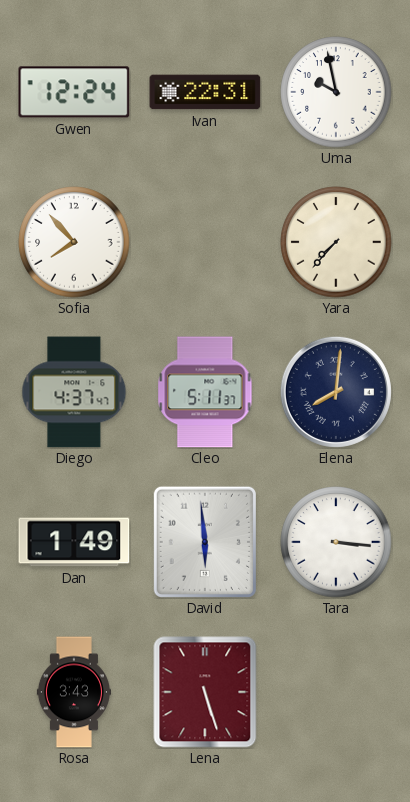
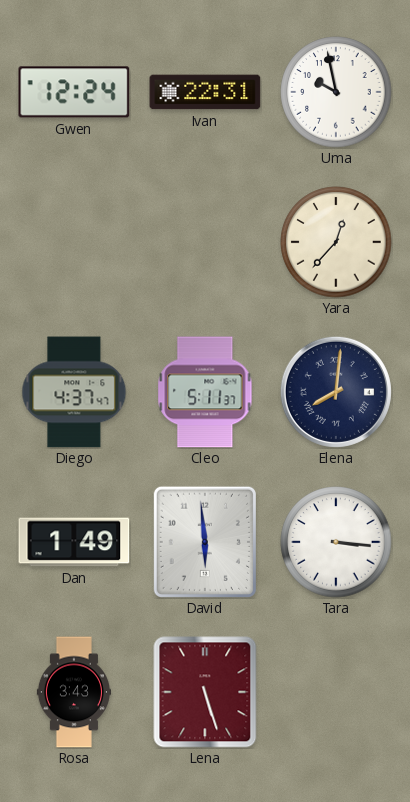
Sofia: 7:53 -> none (74, 242)
Yara: 7:37 -> 12:37 (336, 242)
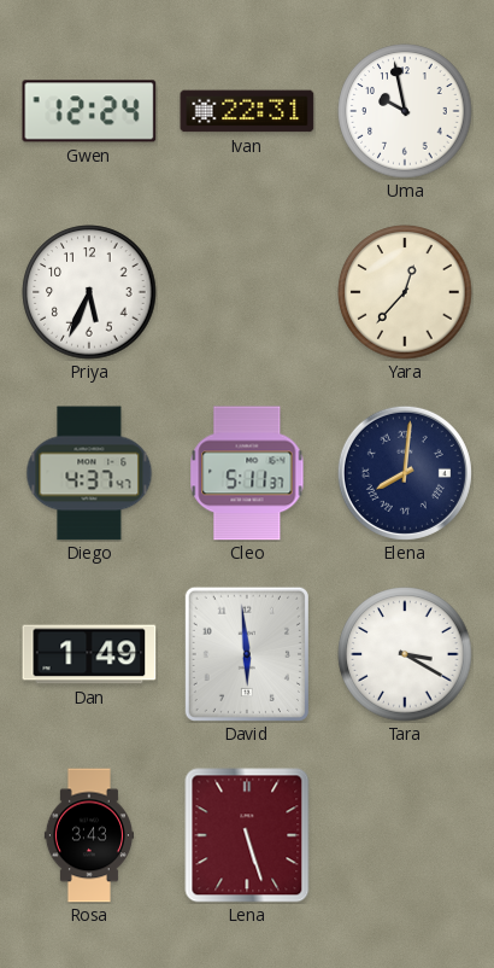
Priya: none -> 5:34 (89, 292)
Tara: 3:16 -> 3:20 (405, 654)
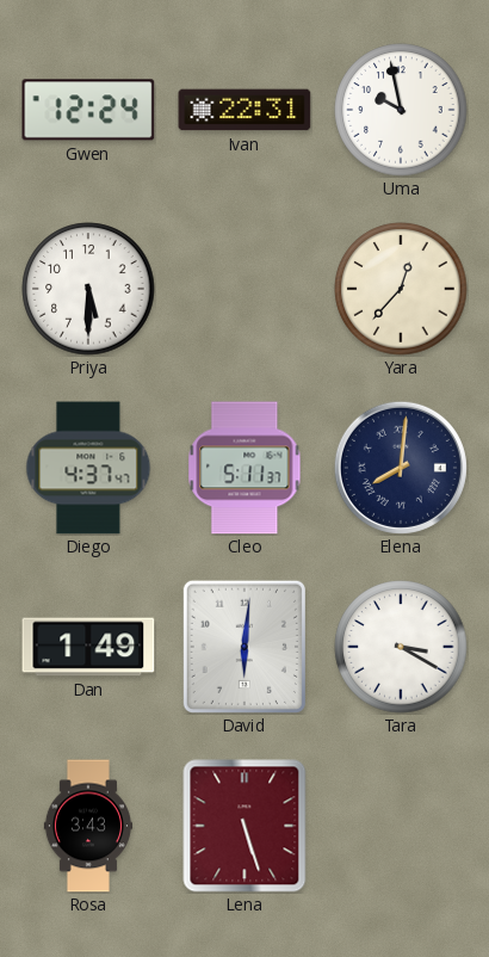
Priya: 5:34 -> 5:30 (88, 289)
David: 5:59 -> 6:01 (244, 647)
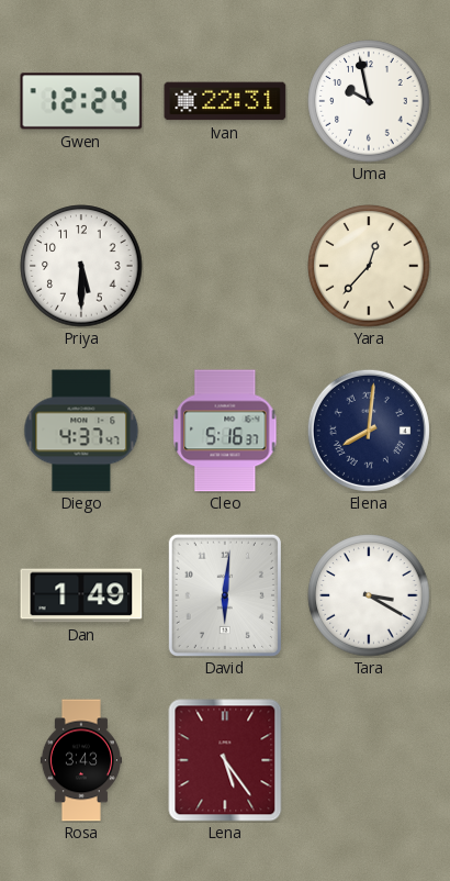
Cleo: 5:11 -> 5:16 (225, 431)
Lena: 5:27 -> 5:24 (225, 760)
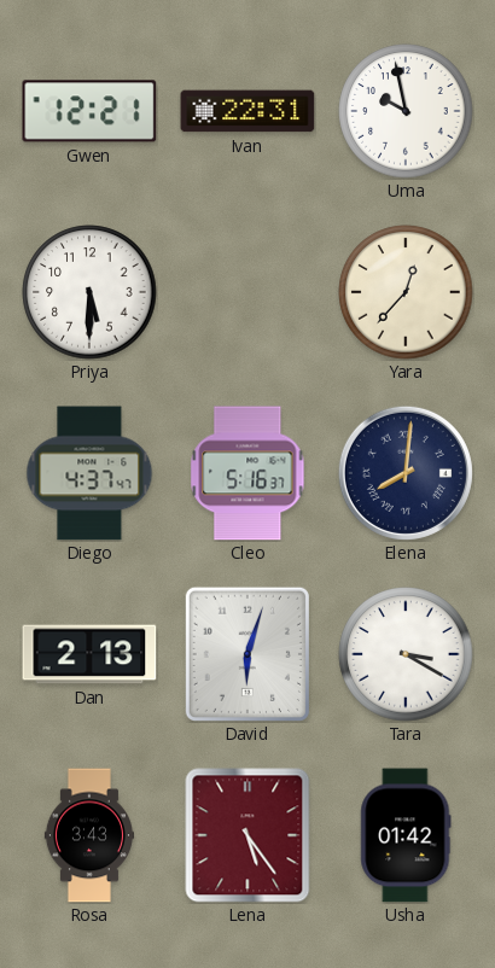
Gwen: 12:24 -> 12:21 (89, 111)
Dan: 1:49 -> 2:13 (89, 654)
David: 6:01 -> 6:03 (247, 654)
Usha: none -> 01:42 (406, 835)
